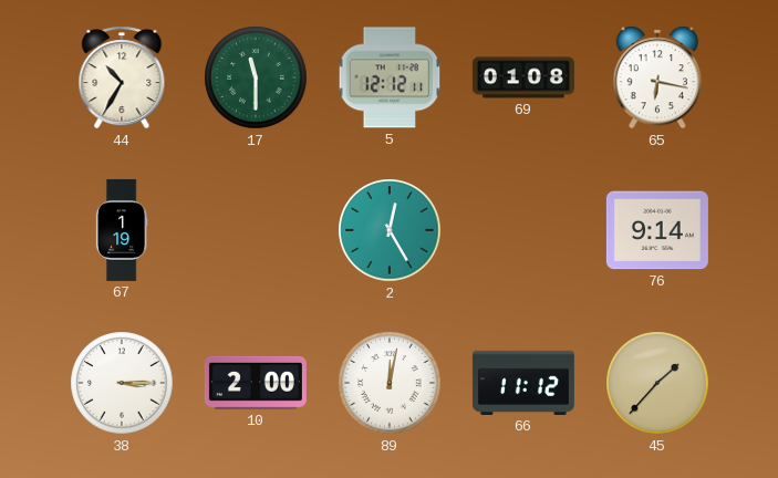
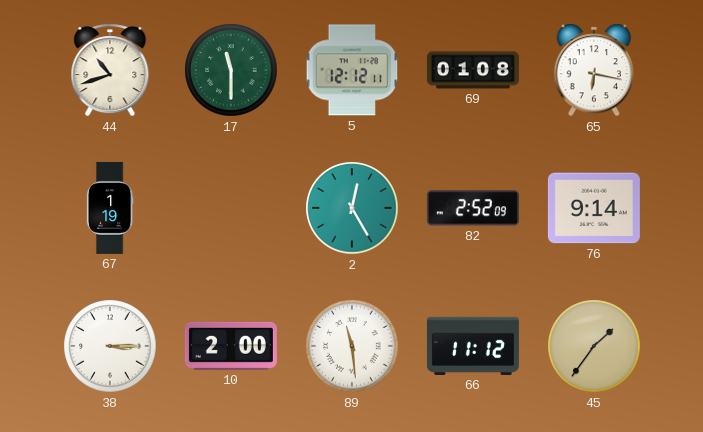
44: 10:35 -> 10:42 (110, 70)
82: none -> 2:52 (473, 208)
89: 12:02 -> 11:29 (352, 346)
45: 1:37 -> 1:36 (594, 346)
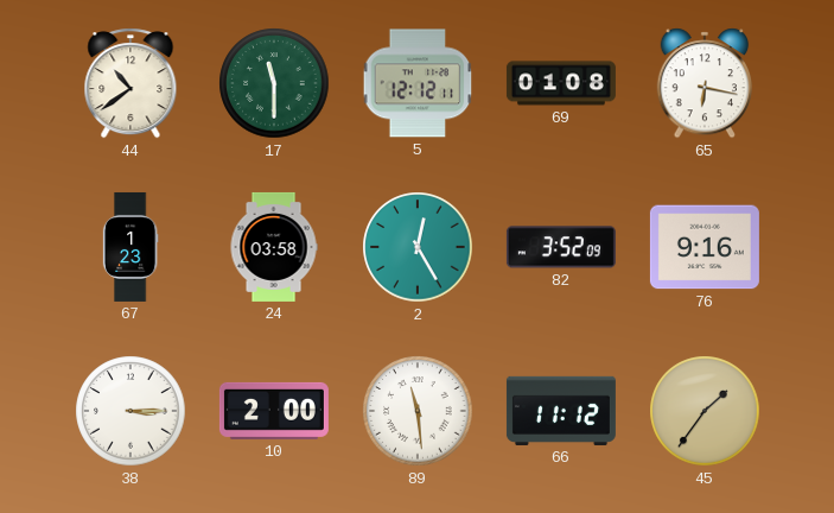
44: 10:42 -> 10:39 (130, 83)
67: 1:19 -> 1:23 (130, 247)
24: none -> 03:58 (274, 247)
82: 2:52 -> 3:52 (561, 247)
76: 9:14 -> 9:16 (705, 247)
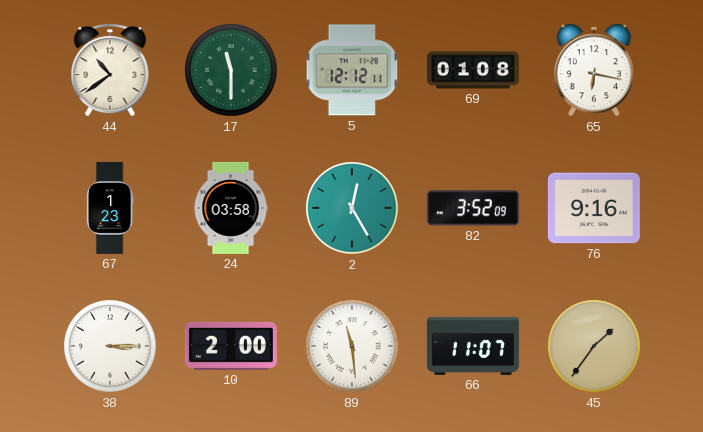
66: 11:12 -> 11:07 (473, 346)
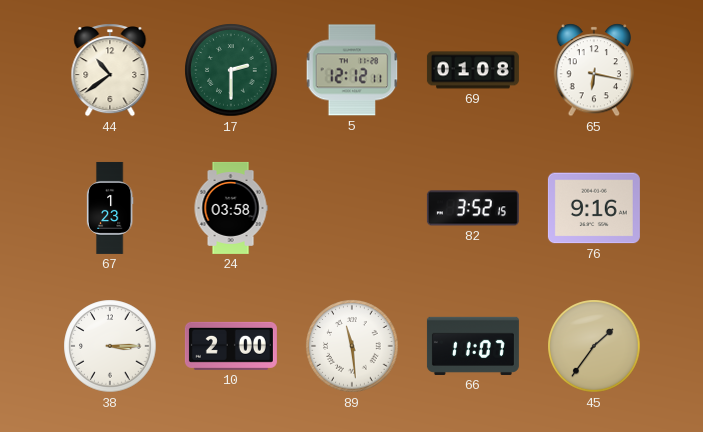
17: 11:30 -> 2:30 (231, 70)
2: 12:25 -> none (352, 208)
82: 3:52:09 -> 3:52:15 (473, 208)
